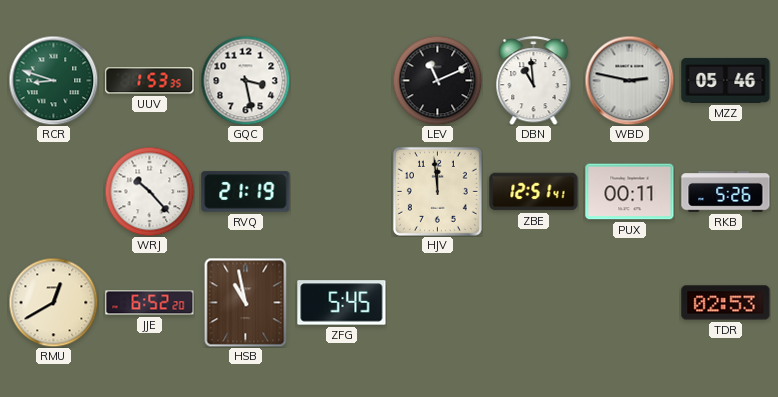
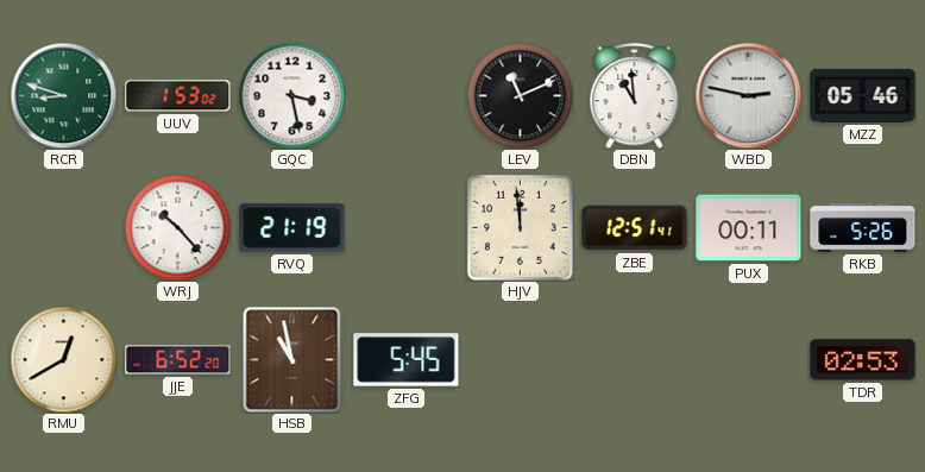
UUV: 1:53:35 -> 1:53:02 (178, 96)
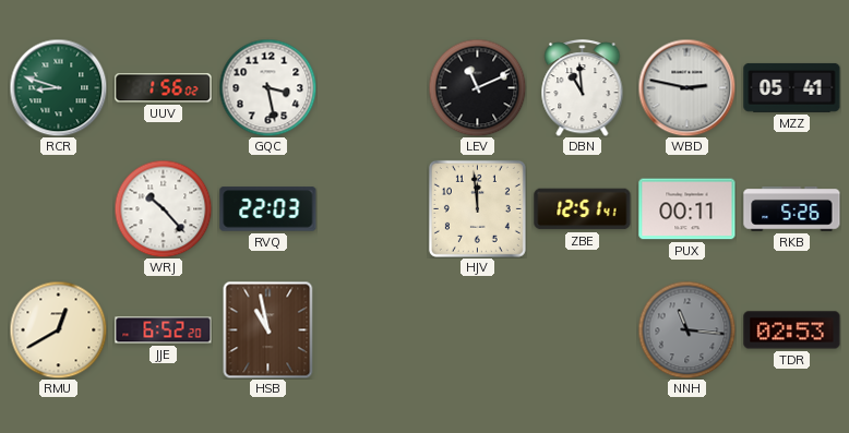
UUV: 1:53 -> 1:56 (164, 88)
MZZ: 05:46 -> 05:41 (792, 87)
RVQ: 21:19 -> 22:03 (268, 209)
ZFG: 5:45 -> none (407, 360)
NNH: none -> 11:16 (686, 329)
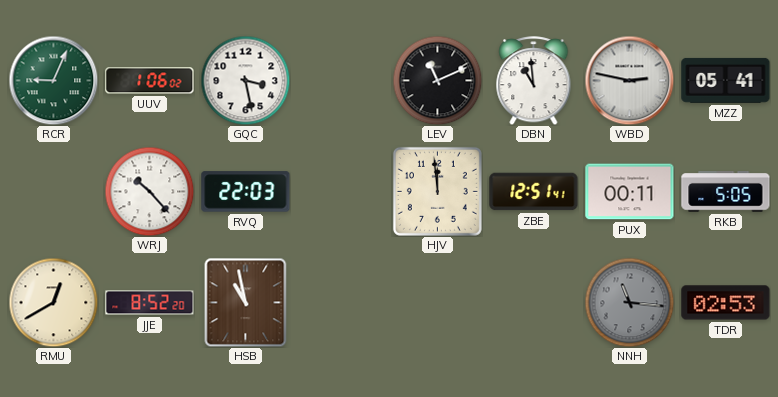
RCR: 8:48 -> 9:04 (53, 80)
UUV: 1:56 -> 1:06 (150, 81)
RKB: 5:26 -> 5:05 (726, 192)
JJE: 6:52 -> 8:52 (150, 303)
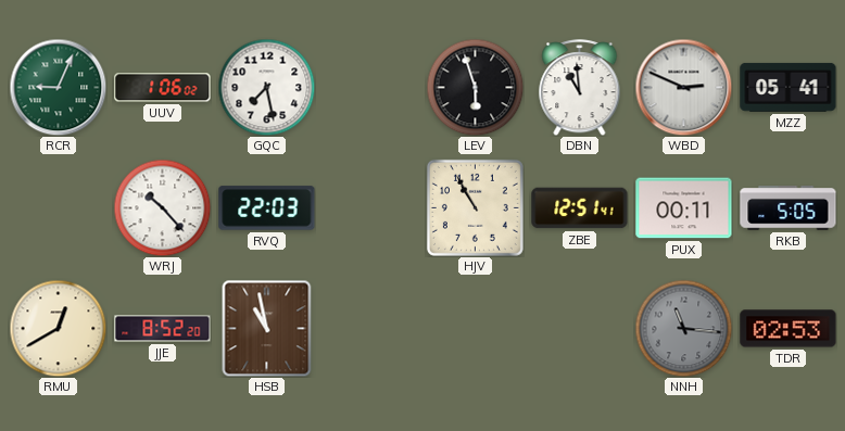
GQC: 3:28 -> 7:28 (266, 87)
LEV: 11:11 -> 5:57 (475, 87)
WBD: 2:47 -> 2:49 (683, 87)
HJV: 11:59 -> 10:55 (475, 207)
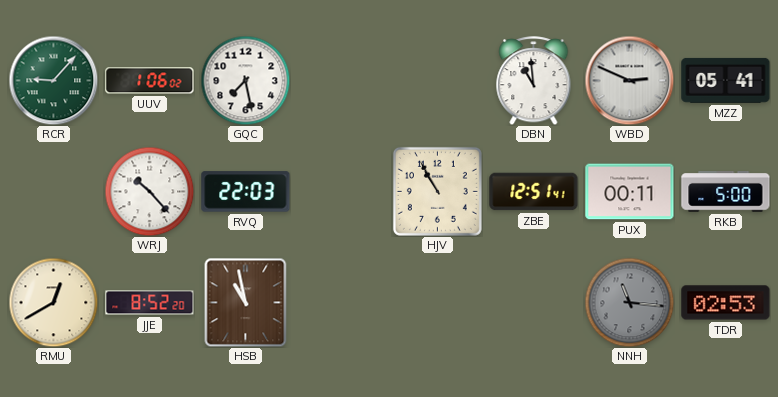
RCR: 9:04 -> 9:07 (53, 80)
LEV: 5:57 -> none (475, 87)
RKB: 5:05 -> 5:00 (726, 192)
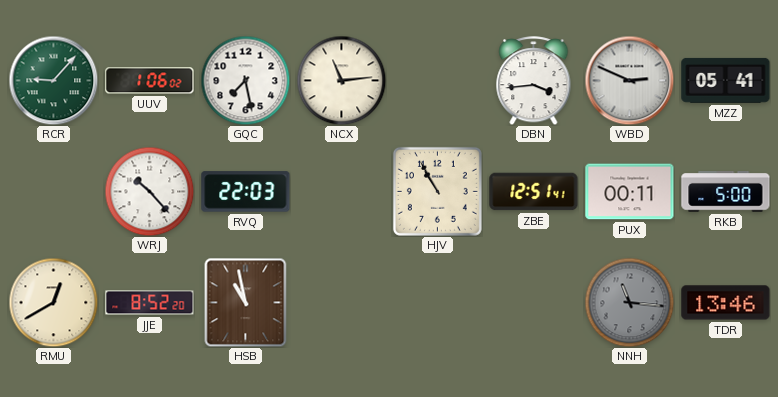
NCX: none -> 11:14 (341, 80)
DBN: 10:59 -> 3:44 (534, 81)
TDR: 02:53 -> 13:46 (726, 303)
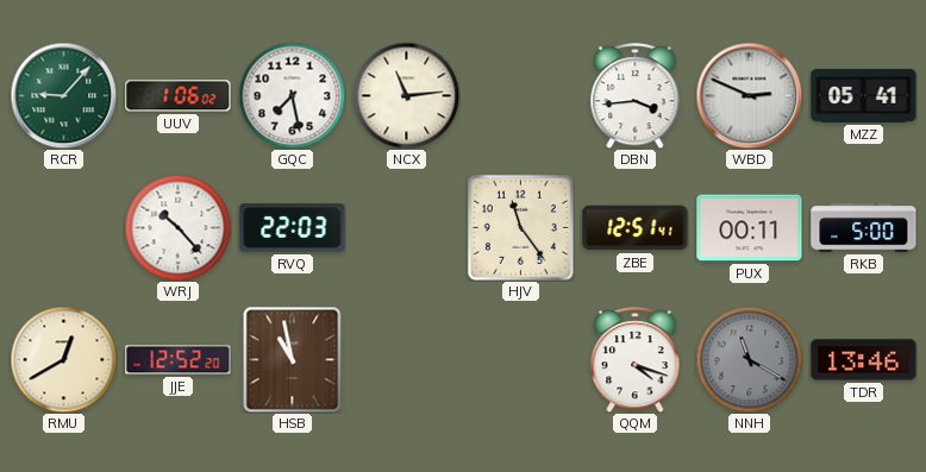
HJV: 10:55 -> 11:24 (520, 227)
JJE: 8:52 -> 12:52 (179, 360)
QQM: none -> 4:18 (636, 360)
NNH: 11:16 -> 11:20 (749, 359)
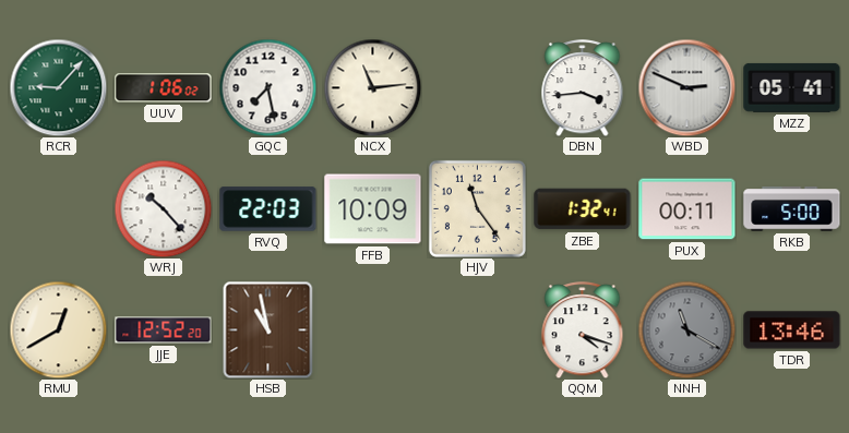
FFB: none -> 10:09 (373, 209)
ZBE: 12:51 -> 1:32 (583, 209)
